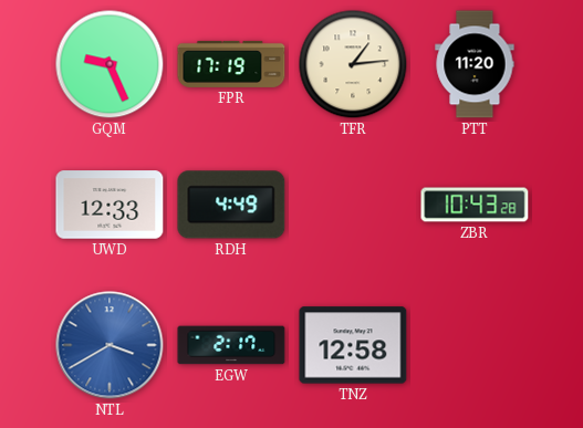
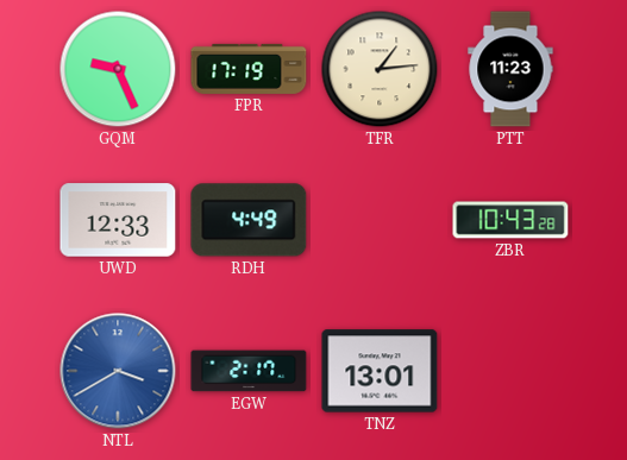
PTT: 11:20 -> 11:23 (510, 69)
TNZ: 12:58 -> 13:01 (380, 371)
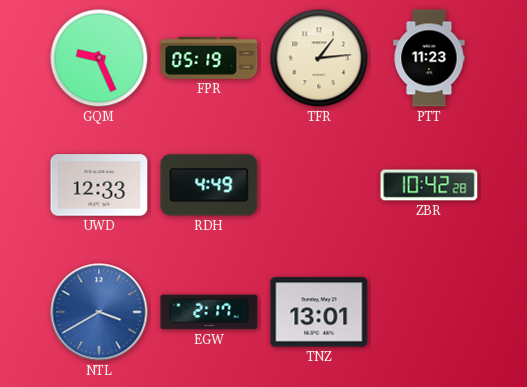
FPR: 17:19 -> 05:19 (209, 58)
ZBR: 10:43 -> 10:42 (429, 185)
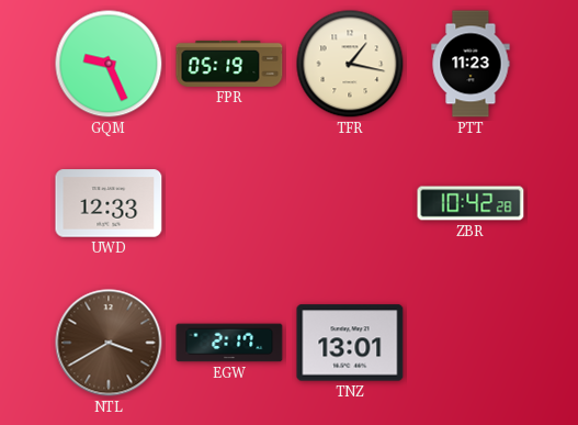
TFR: 1:14 -> 1:17 (350, 64)
RDH: 4:49 -> none (209, 185)
NTL dial: blue -> brown (109, 343)
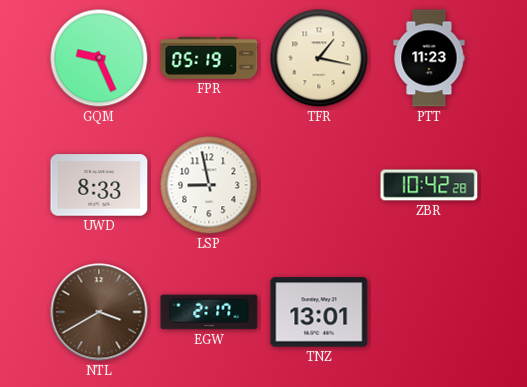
UWD: 12:33 -> 8:33 (99, 185)
LSP: none -> 8:58 (209, 185)
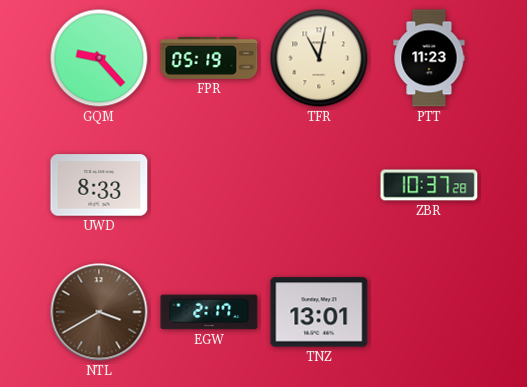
GQM: 9:26 -> 9:23 (99, 58)
TFR: 1:17 -> 11:02 (319, 58)
LSP: 8:58 -> none (209, 185)
ZBR: 10:42 -> 10:37 (429, 185)
